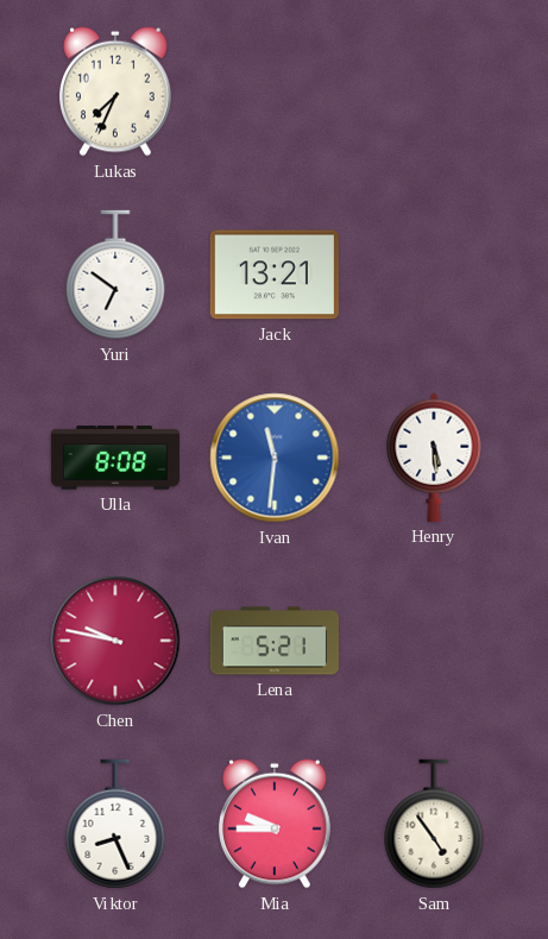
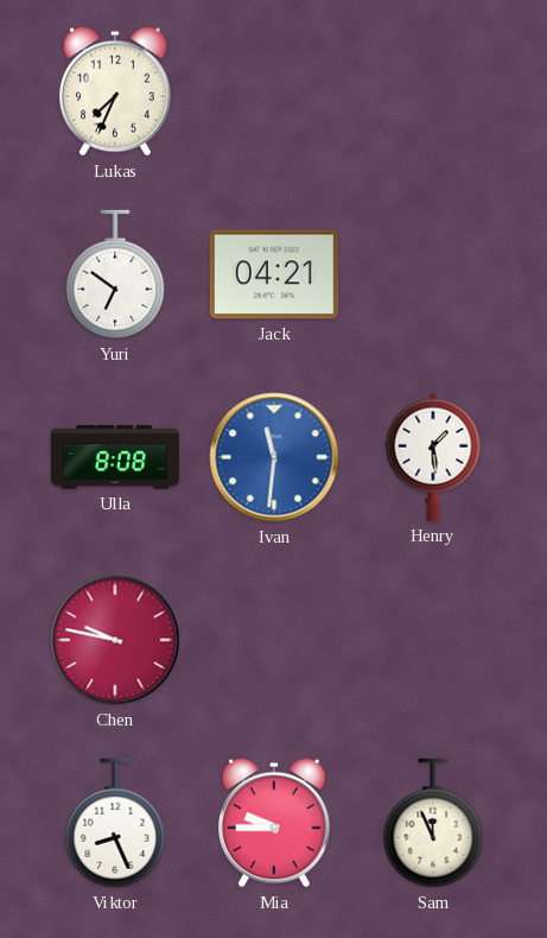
Jack: 13:21 -> 04:21 (274, 274)
Henry: 5:29 -> 1:29 (433, 457)
Lena: 5:21 -> none (275, 641)
Sam: 4:54 -> 11:56 (433, 823)
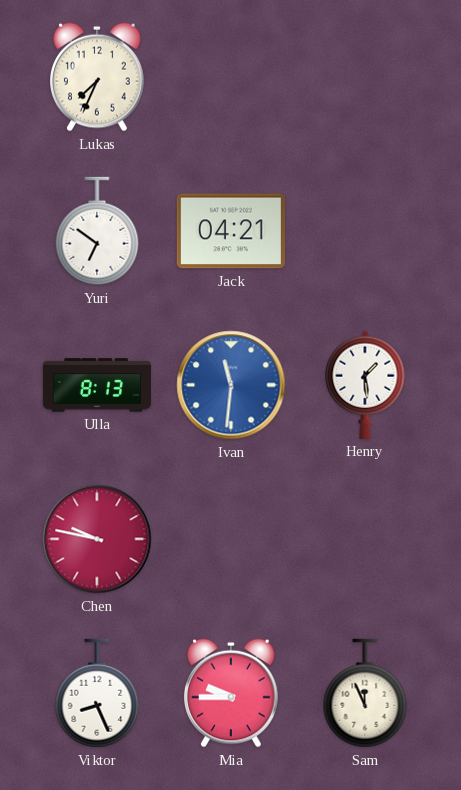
Ulla: 8:08 -> 8:13 (97, 385)
